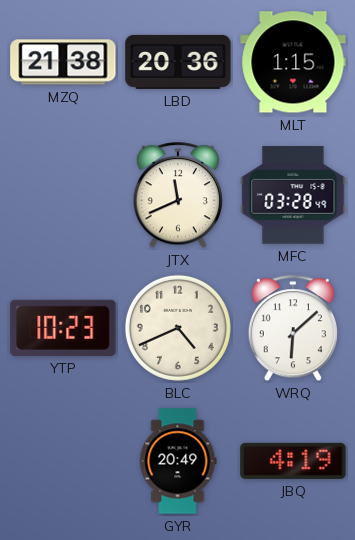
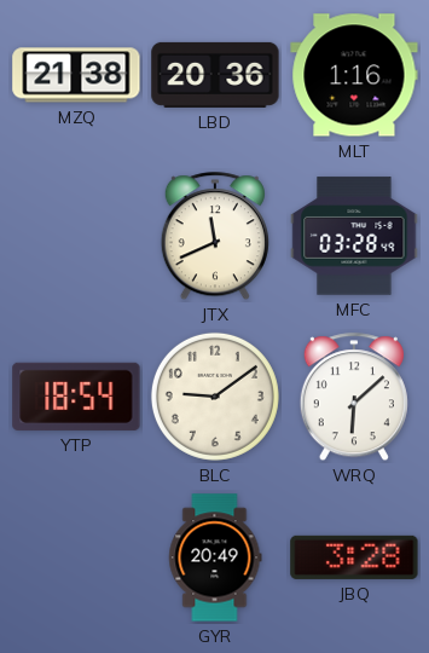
MLT: 1:15 -> 1:16 (354, 75)
YTP: 10:23 -> 18:54 (76, 397)
BLC: 4:41 -> 9:09 (215, 397)
JBQ: 4:19 -> 3:28 (354, 557)
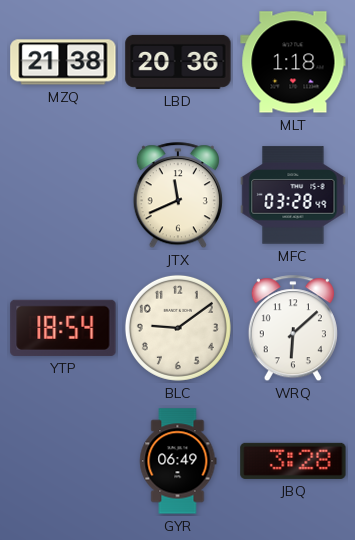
MLT: 1:16 -> 1:18 (293, 62)
GYR: 20:49 -> 06:49 (178, 461)
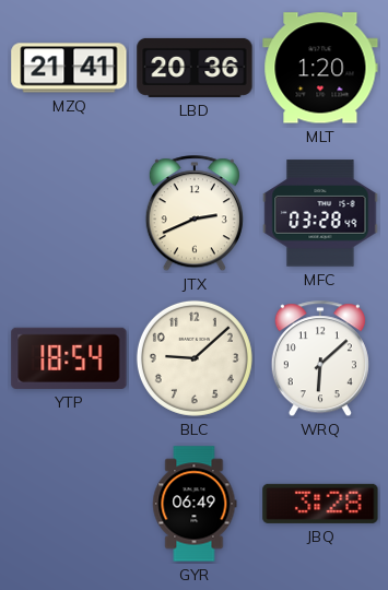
MZQ: 21:38 -> 21:41 (69, 68)
MLT: 1:18 -> 1:20 (320, 68)
JTX: 11:41 -> 2:41 (195, 214)
BLC: 9:09 -> 9:08 (195, 358)
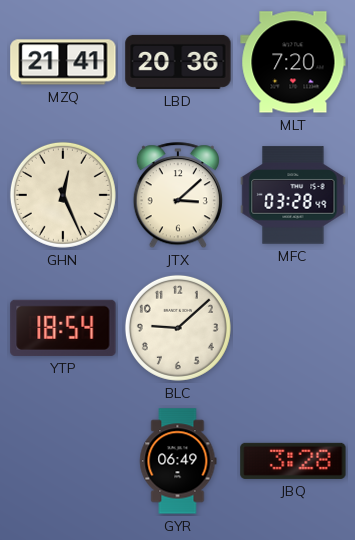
MLT: 1:20 -> 7:20 (293, 62)
GHN: none -> 12:26 (63, 195)
JTX: 2:41 -> 3:08 (178, 196)
WRQ: 6:08 -> none (320, 359)
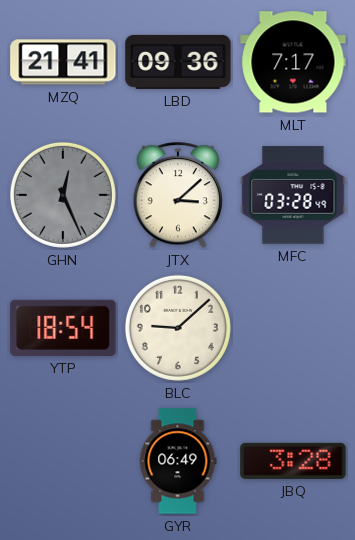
LBD: 20:36 -> 09:36 (178, 62)
MLT: 7:20 -> 7:17 (293, 62)
GHN dial: cream -> grey (63, 195)
